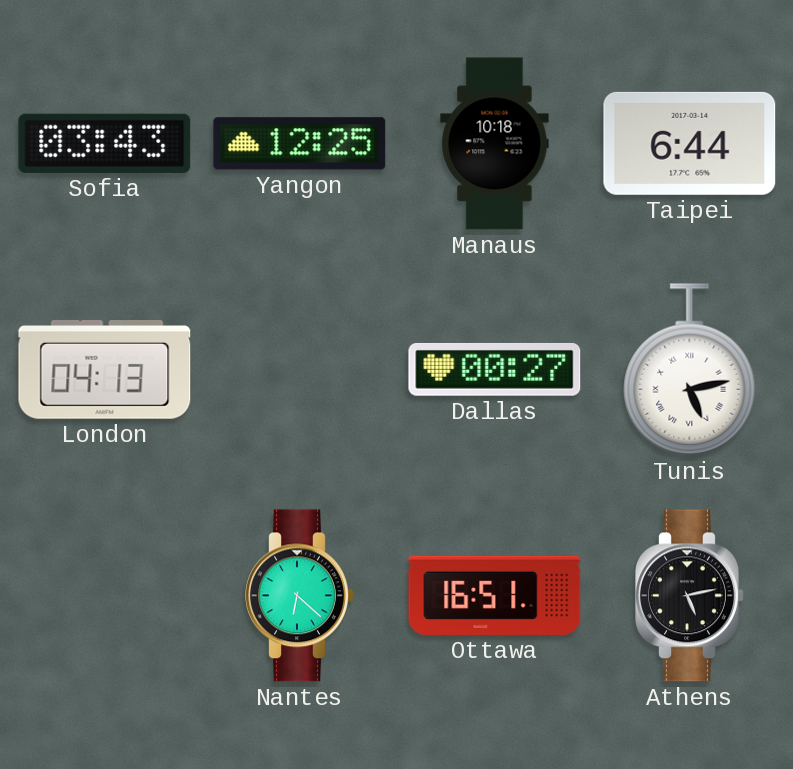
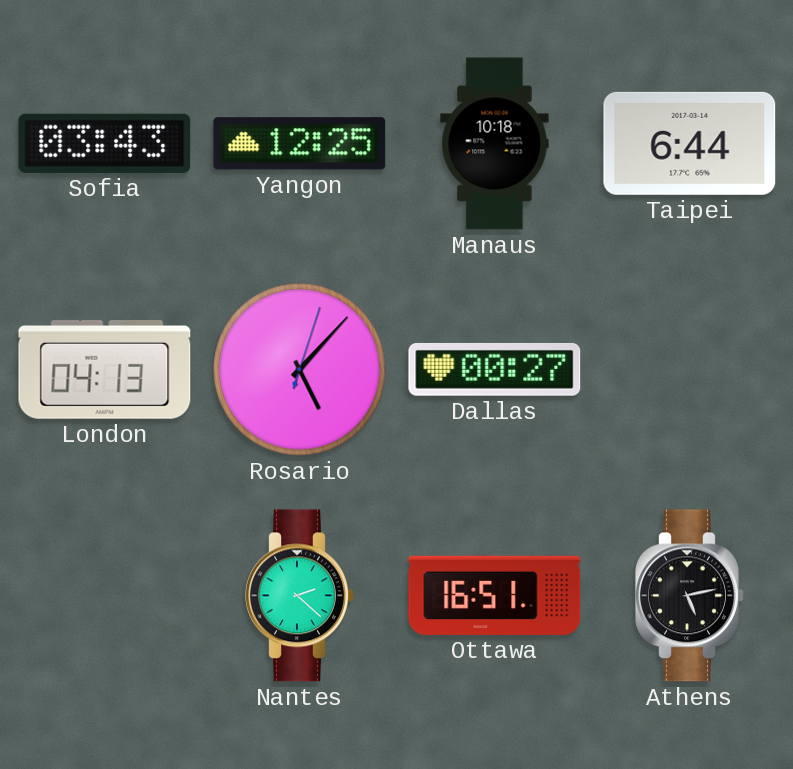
Rosario: none -> 5:07 (300, 370)
Tunis: 5:13 -> none (690, 370)
Nantes: 6:22 -> 2:22 (300, 596)
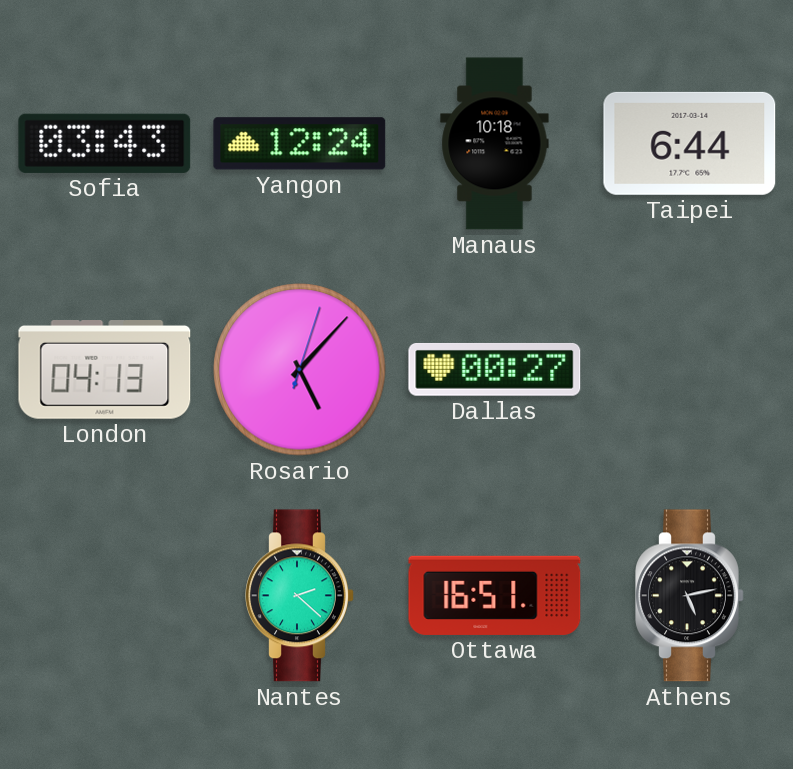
Yangon: 12:25 -> 12:24 (300, 144)
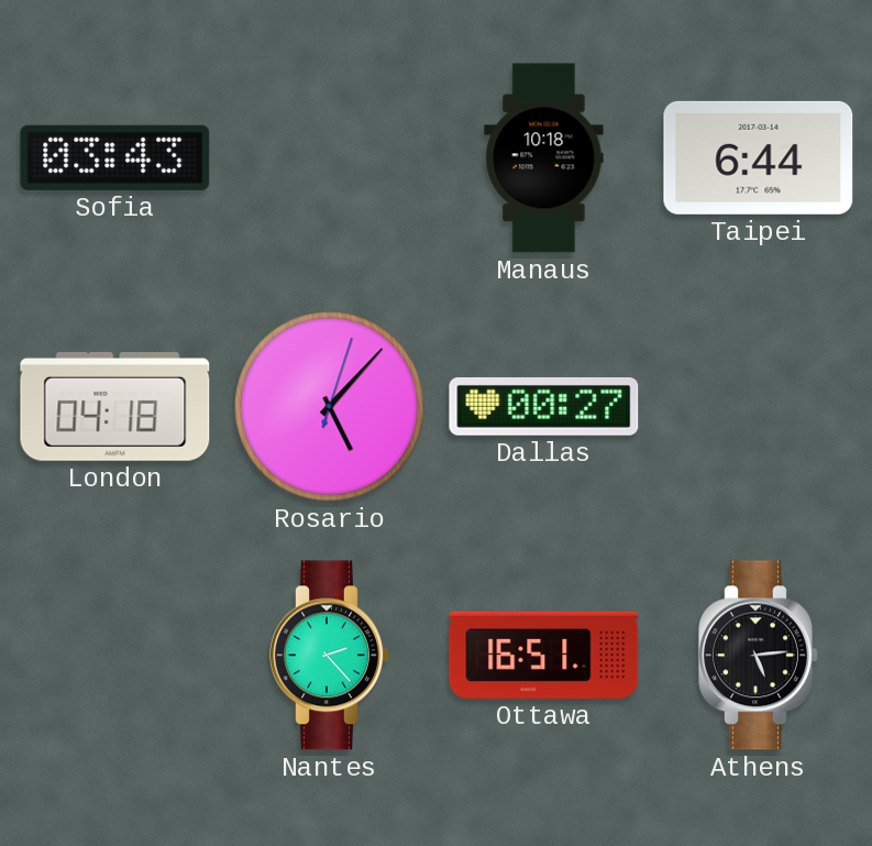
Yangon: 12:24 -> none (300, 144)
London: 04:13 -> 04:18 (115, 407)
Nantes: 2:22 -> 2:23 (330, 656)
Athens: 5:13 -> 5:14 (759, 656)
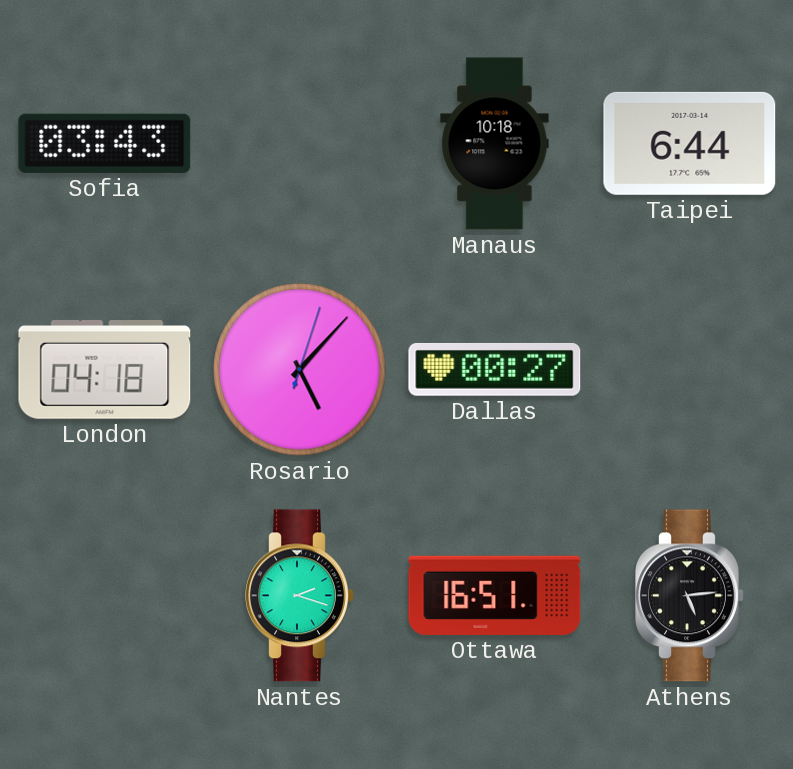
Nantes: 2:23 -> 2:18 (300, 596)
